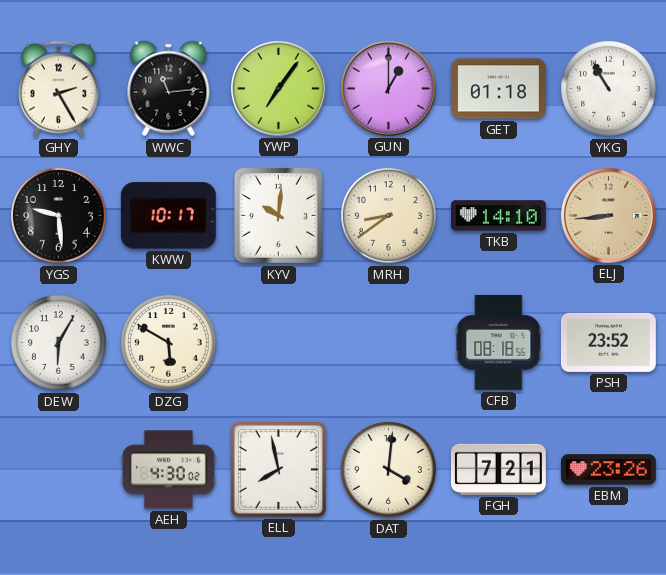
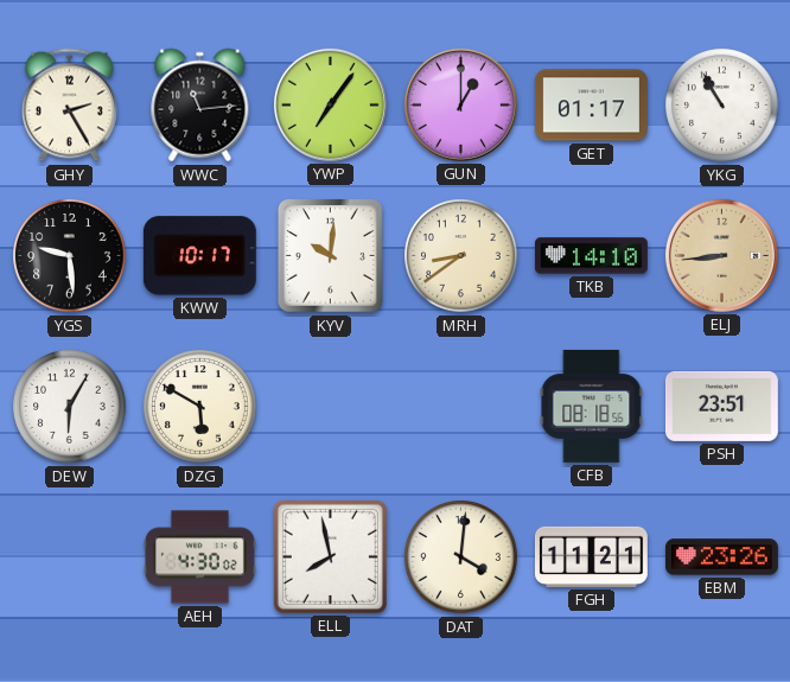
GET: 01:18 -> 01:17 (591, 106)
PSH: 23:52 -> 23:51 (721, 406)
FGH: 7:21 -> 11:21 (591, 556)
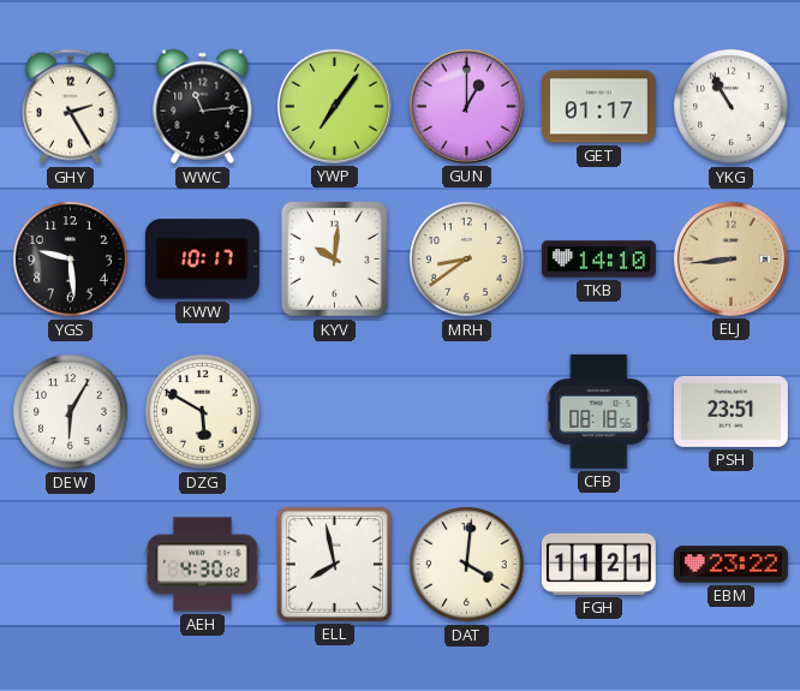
EBM: 23:26 -> 23:22 (730, 565)
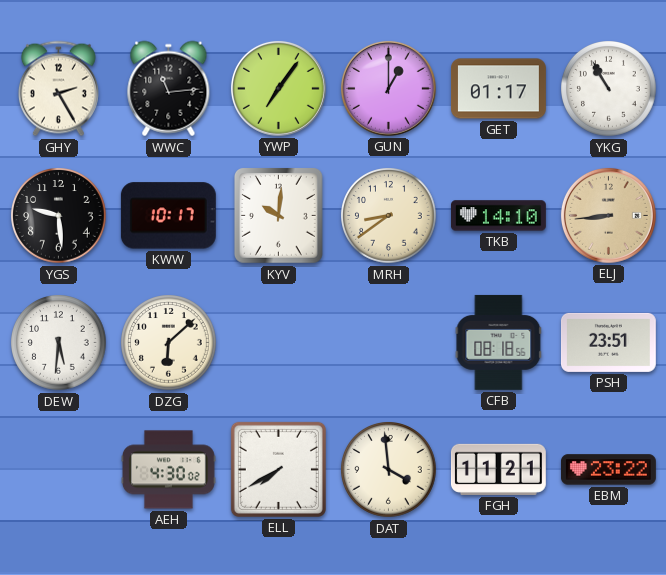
DEW: 6:05 -> 5:31 (59, 343)
DZG: 5:50 -> 6:08 (169, 343)
ELL: 7:58 -> 7:40 (278, 469)
DAT: 4:01 -> 3:59 (389, 470)
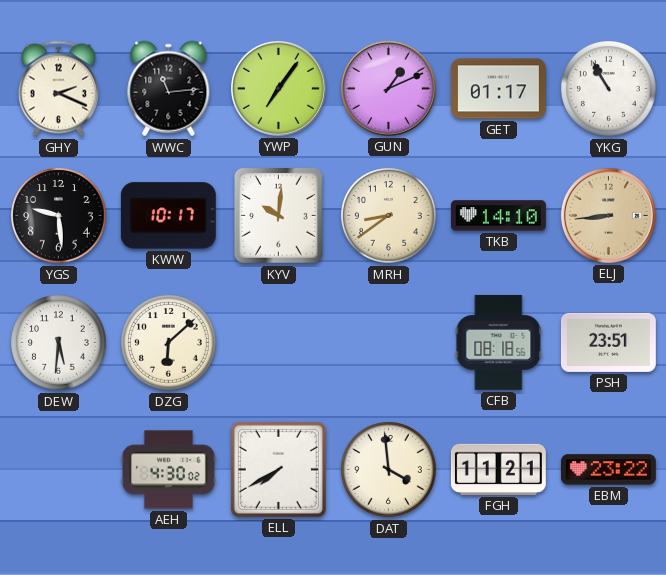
GHY: 2:25 -> 2:19 (58, 89)
GUN: 1:00 -> 1:11 (388, 88)
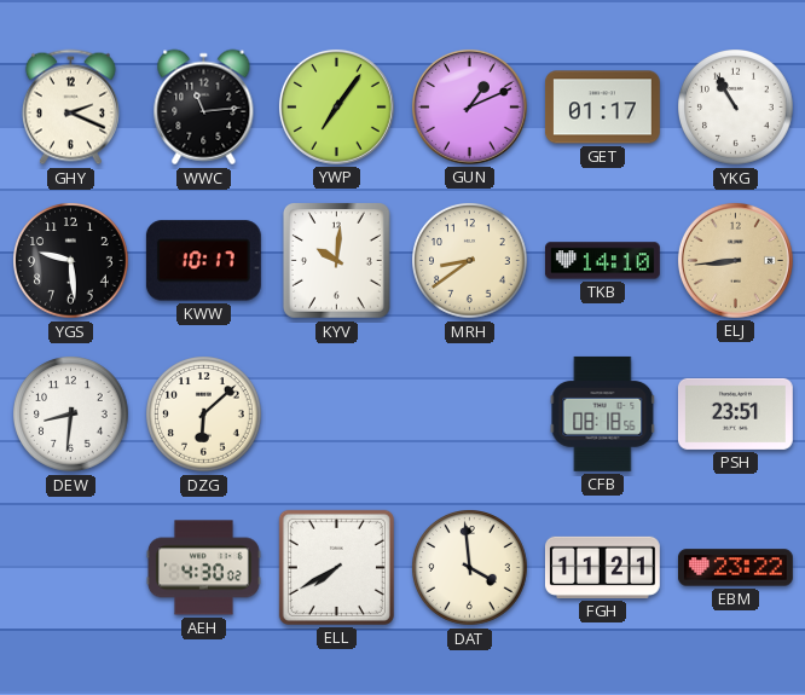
DEW: 5:31 -> 8:31 (71, 415)
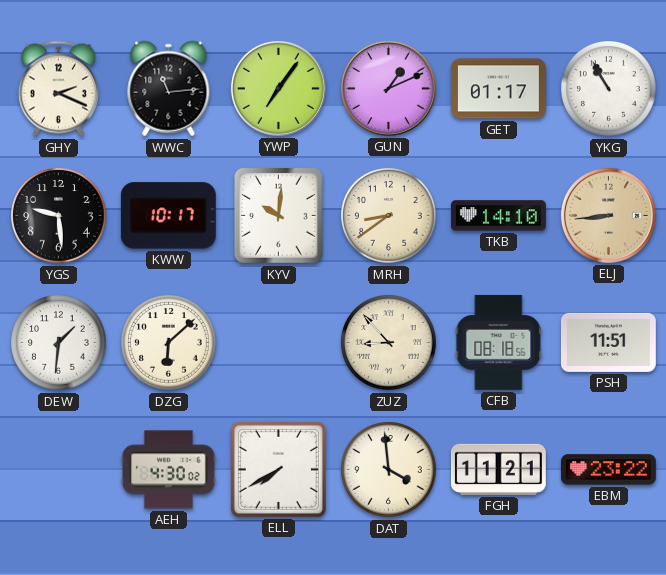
DEW: 8:31 -> 1:31 (59, 343)
ZUZ: none -> 8:53 (389, 343)
PSH: 23:51 -> 11:51 (608, 342)
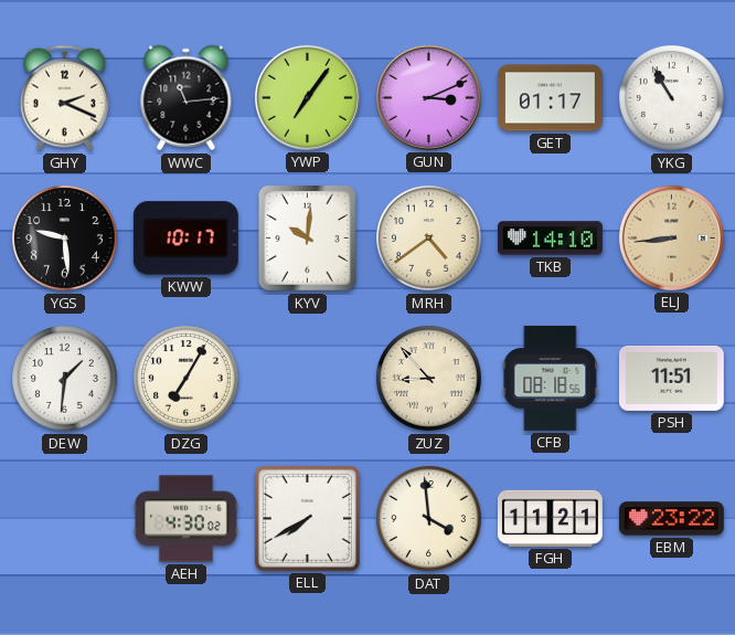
GUN: 1:11 -> 3:11 (428, 97)
MRH: 8:39 -> 4:39 (429, 239)
DZG: 6:08 -> 7:05 (187, 379)
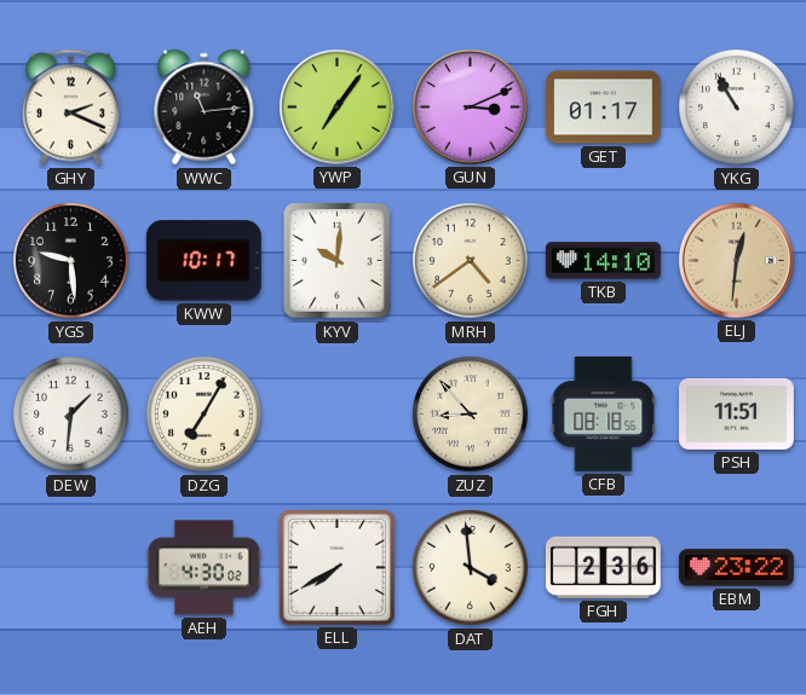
ELJ: 8:44 -> 12:31 (736, 260)
FGH: 11:21 -> 2:36 (603, 567)
